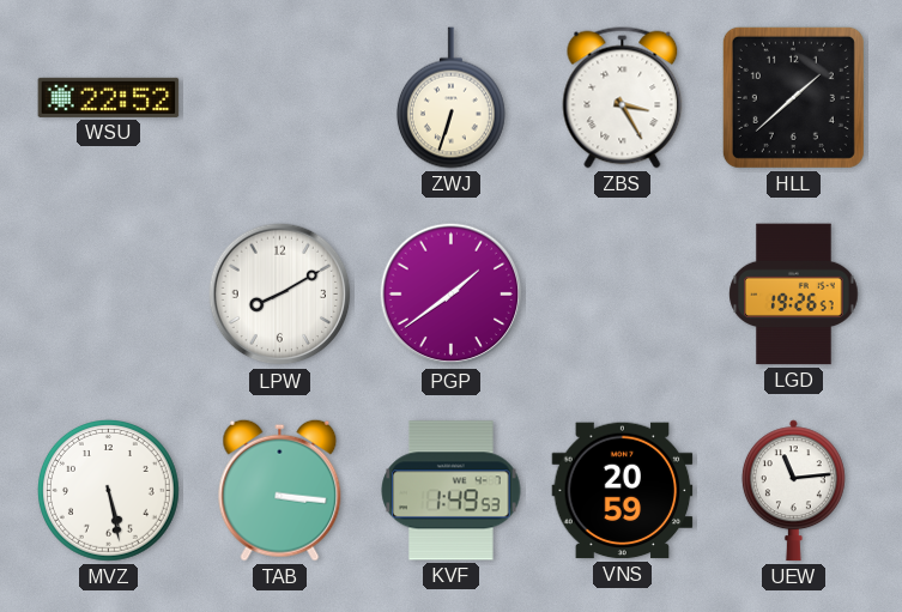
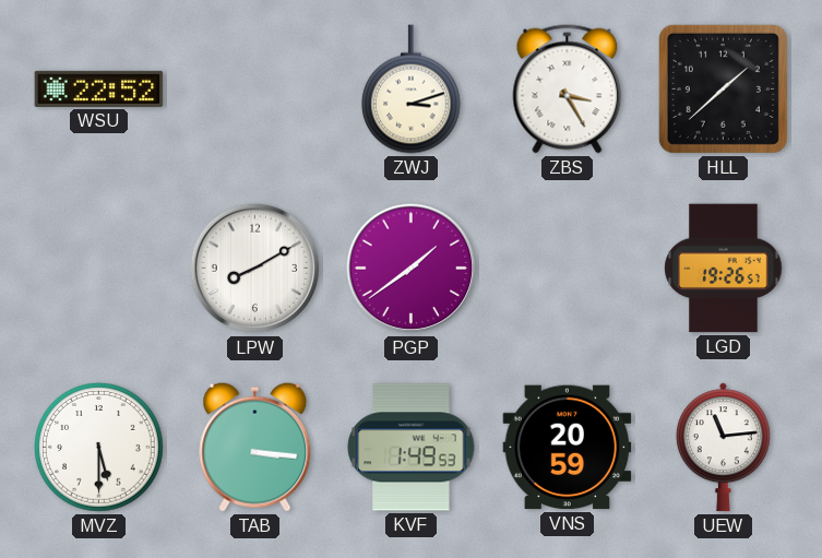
ZWJ: 6:33 -> 3:12 (410, 90)
MVZ: 5:28 -> 5:30 (99, 448)
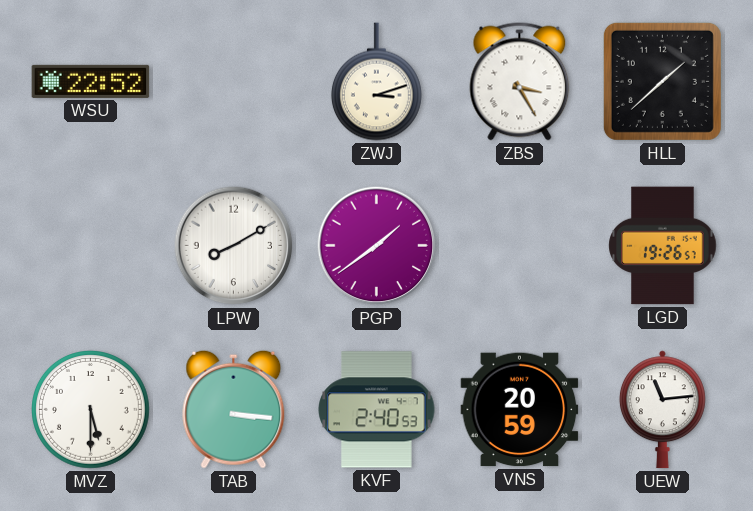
KVF: 1:49 -> 2:40 (377, 410)
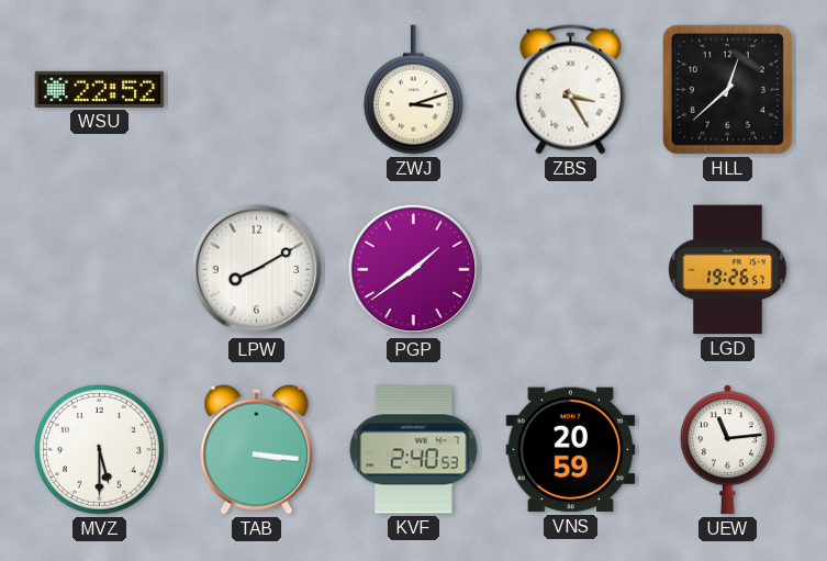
HLL: 1:38 -> 12:38 (727, 89)
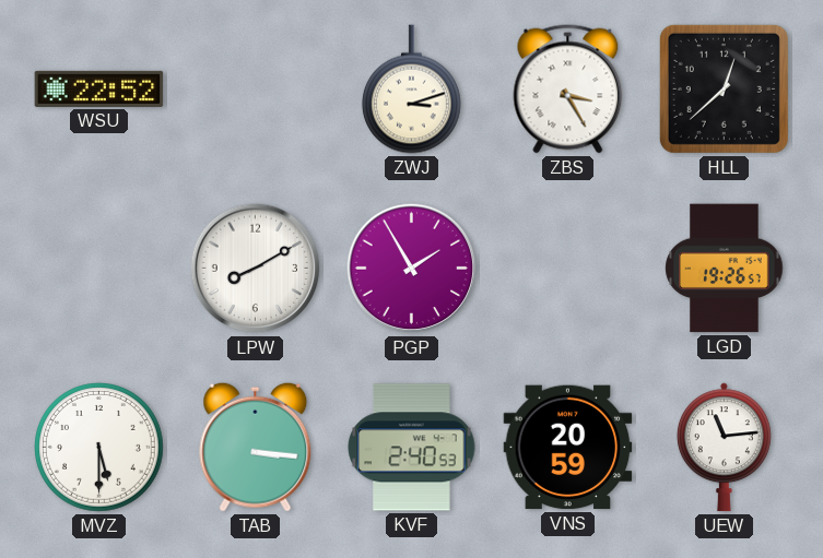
PGP: 1:39 -> 1:55 (412, 269)
